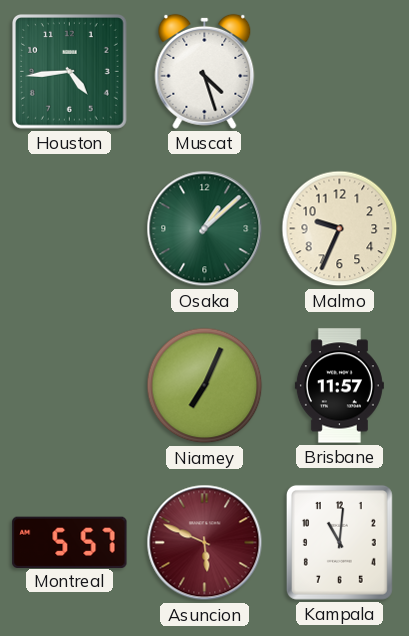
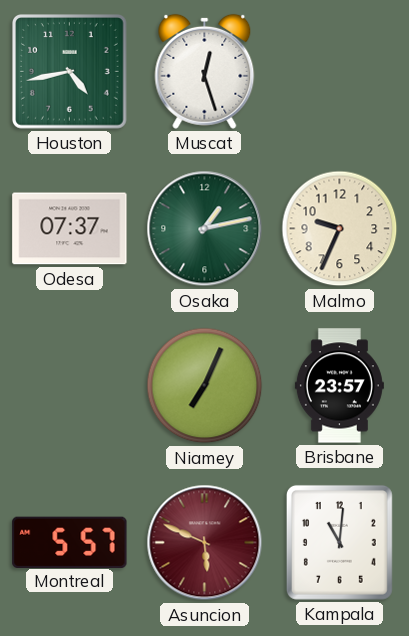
Houston: 4:44 -> 4:43 (70, 72)
Muscat: 4:27 -> 12:27 (205, 71)
Odesa: none -> 07:37 (70, 229)
Osaka: 1:08 -> 1:13 (205, 229)
Brisbane: 11:57 -> 23:57 (339, 386)
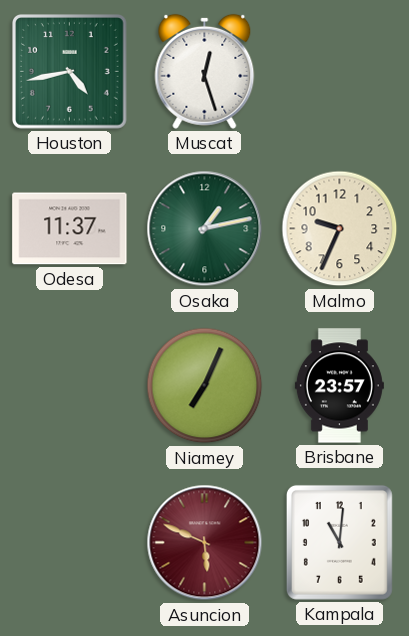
Odesa: 07:37 -> 11:37 (70, 229)
Montreal: 5:57 -> none (70, 542)
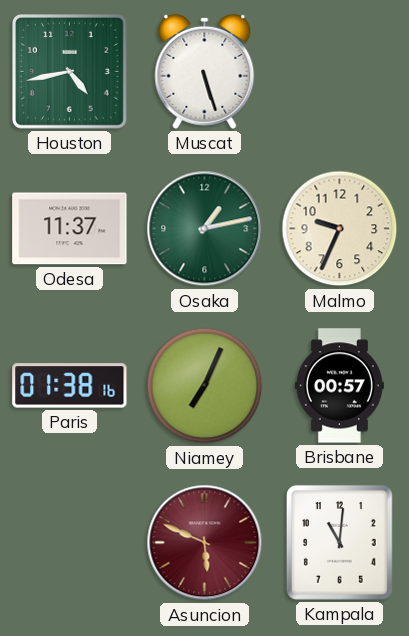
Muscat: 12:27 -> 5:27 (205, 71)
Paris: none -> 01:38 (70, 386)
Brisbane: 23:57 -> 00:57 (339, 386)
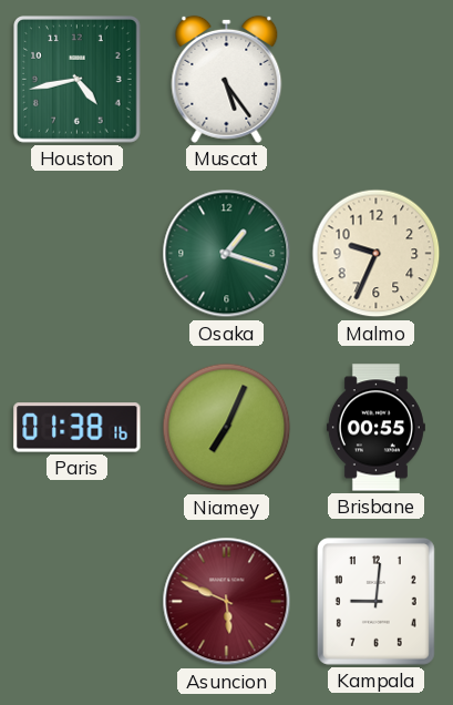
Muscat: 5:27 -> 5:24 (227, 79)
Odesa: 11:37 -> none (70, 229)
Osaka: 1:13 -> 1:18 (227, 254)
Brisbane: 00:57 -> 00:55 (375, 428)
Kampala: 11:01 -> 9:01 (375, 601)
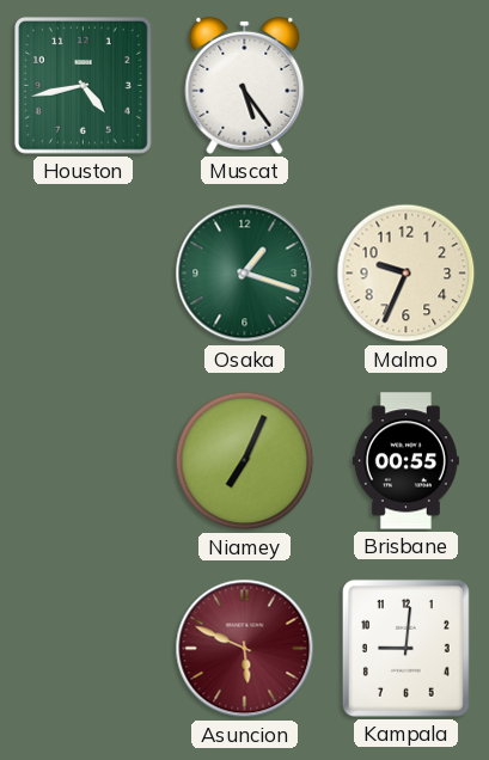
Paris: 01:38 -> none (78, 428)
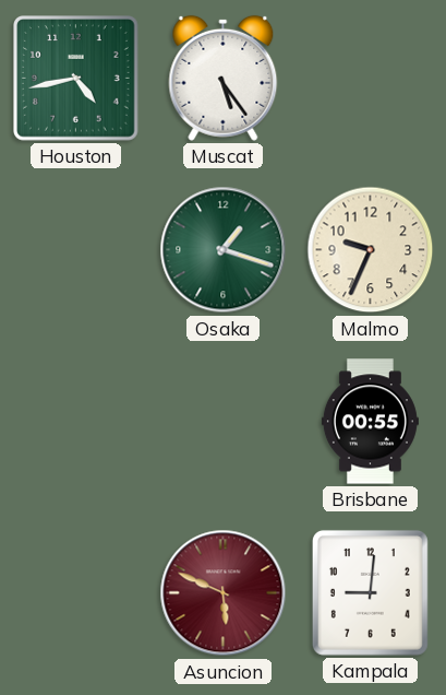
Niamey: 7:04 -> none (245, 461)
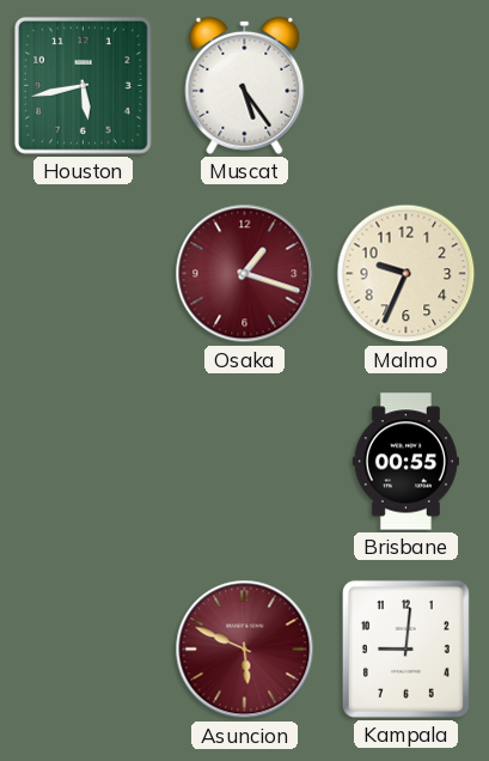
Houston: 4:43 -> 5:43 (84, 86)
Osaka dial: green -> burgundy (245, 274)
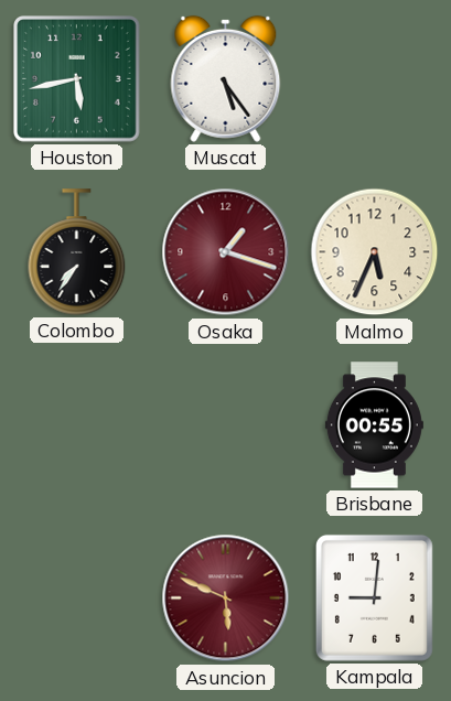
Colombo: none -> 7:36 (77, 252)
Malmo: 9:34 -> 5:34 (375, 252)
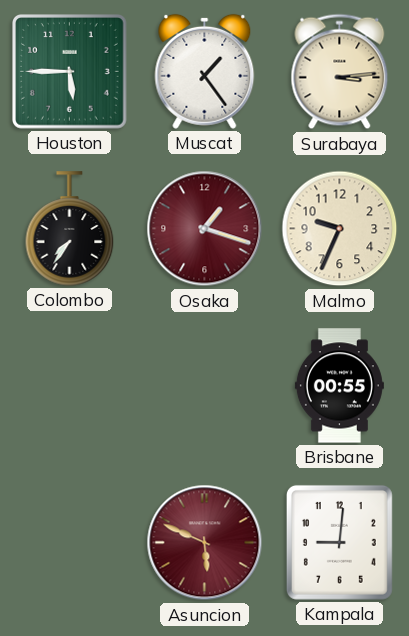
Houston: 5:43 -> 5:45 (70, 72)
Muscat: 5:24 -> 1:24 (205, 71)
Surabaya: none -> 3:14 (340, 72)
Malmo: 5:34 -> 9:34 (340, 229)
